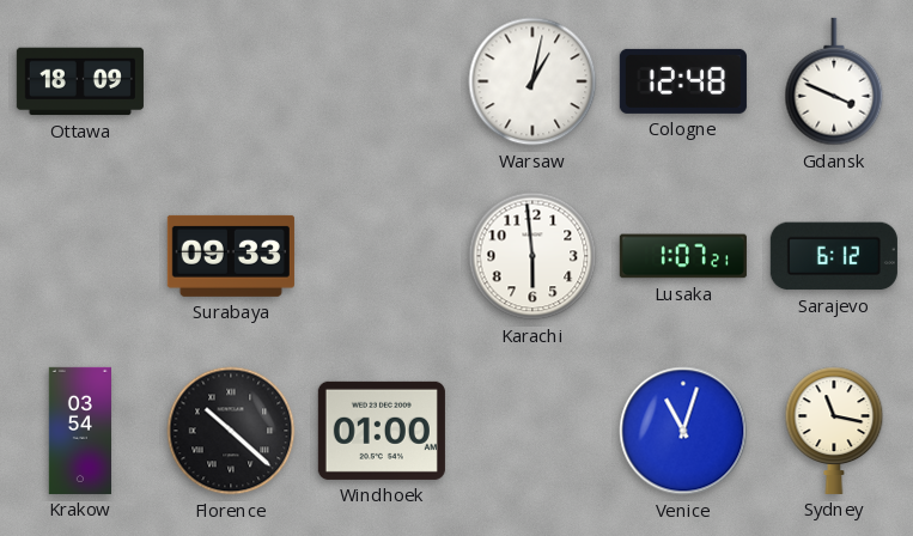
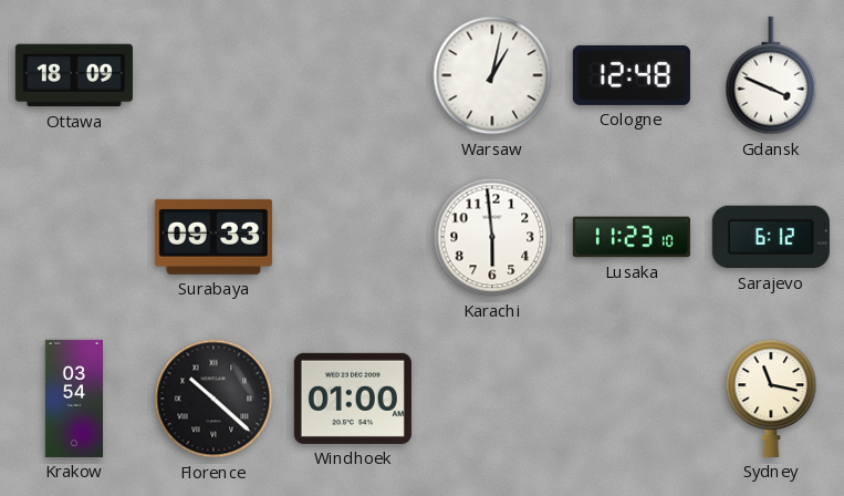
Lusaka: 1:07 -> 11:23 (632, 237)
Venice: 11:03 -> none (683, 431)
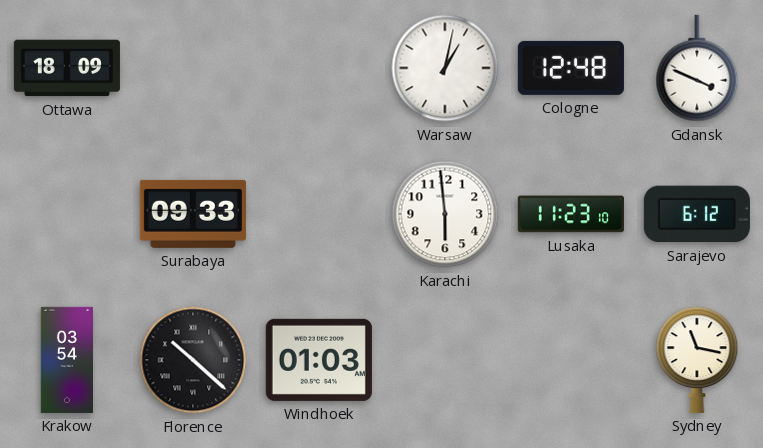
Windhoek: 01:00 -> 01:03 (319, 360)
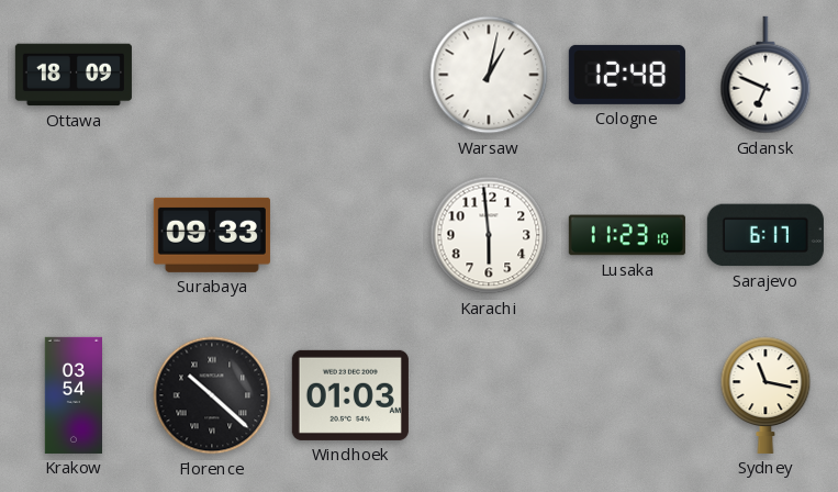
Gdansk: 3:49 -> 6:49 (766, 75)
Sarajevo: 6:12 -> 6:17 (766, 235)
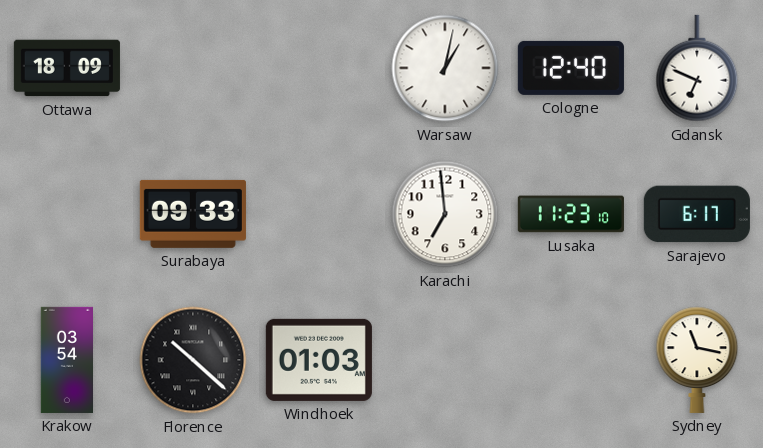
Cologne: 12:48 -> 12:40 (571, 68)
Karachi: 5:59 -> 6:59 (445, 214)
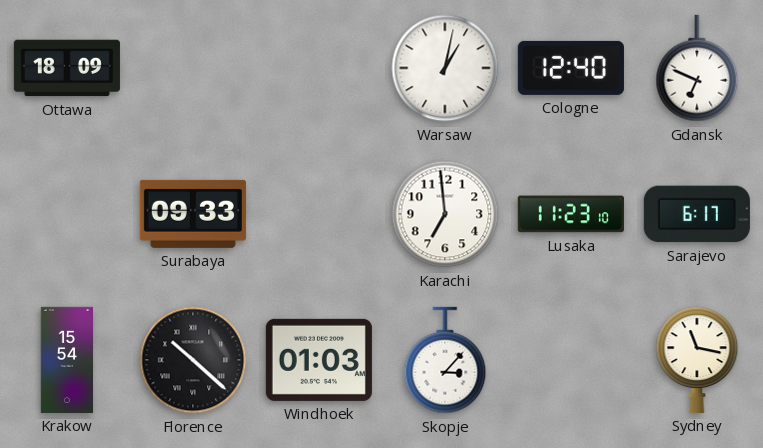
Krakow: 03:54 -> 15:54 (66, 360)
Skopje: none -> 3:07 (445, 360)
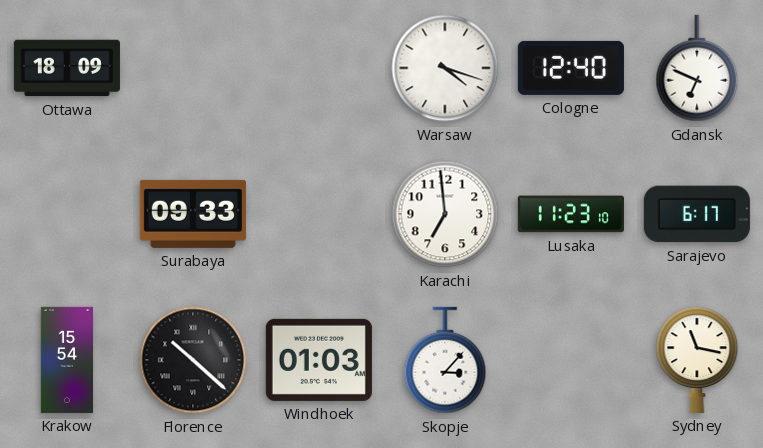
Warsaw: 1:02 -> 4:18 (445, 68)
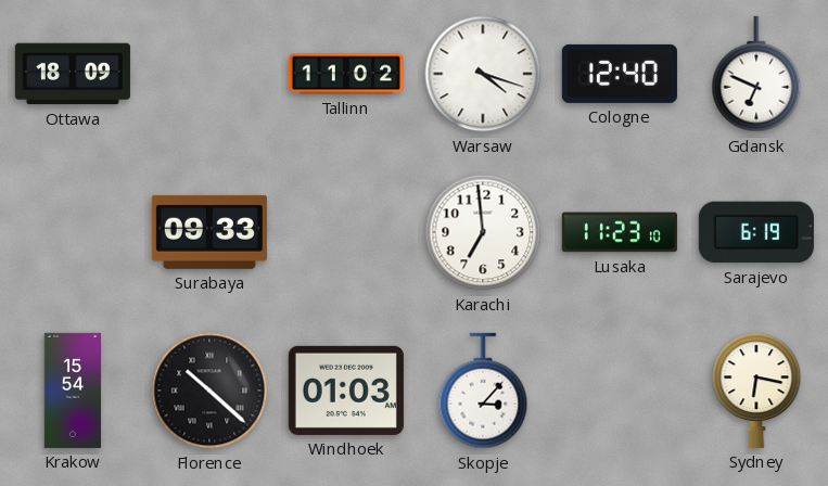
Tallinn: none -> 11:02 (346, 74)
Sarajevo: 6:17 -> 6:19 (756, 232)
Sydney: 11:17 -> 6:17 (756, 391)
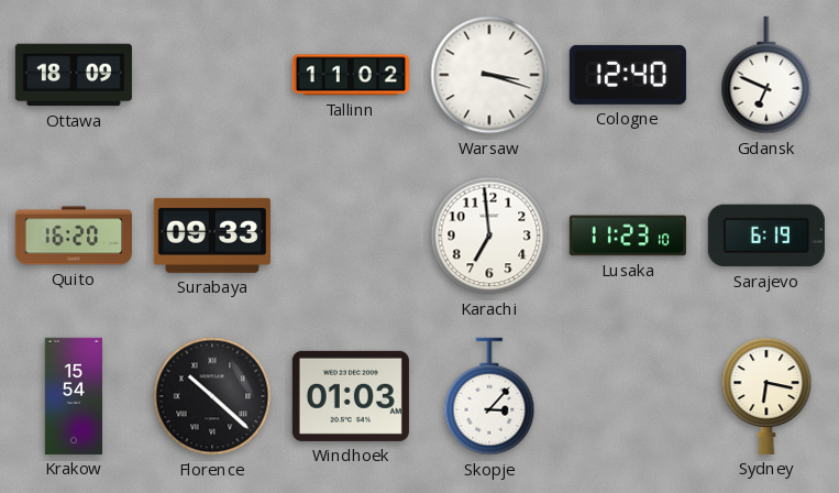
Warsaw: 4:18 -> 3:18 (489, 75)
Quito: none -> 16:20 (74, 235)
